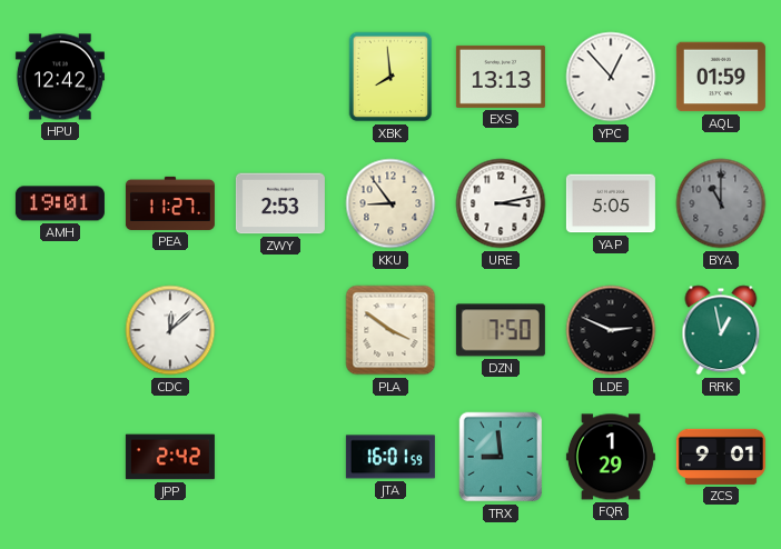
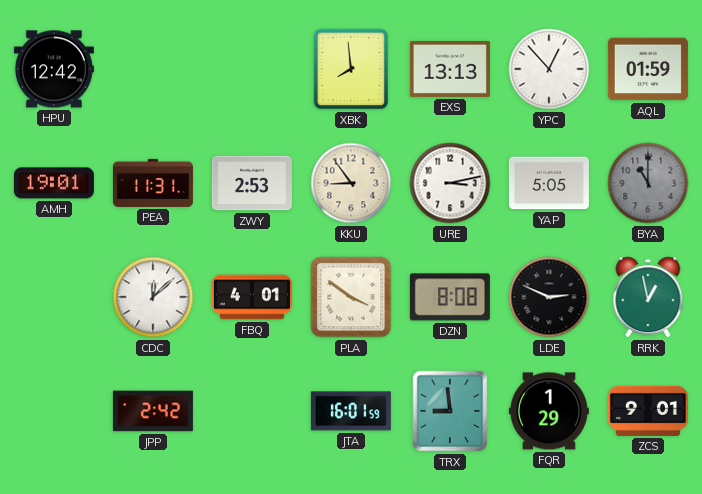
PEA: 11:27 -> 11:31 (153, 183)
FBQ: none -> 4:01 (252, 297)
DZN: 7:50 -> 8:08 (450, 297)
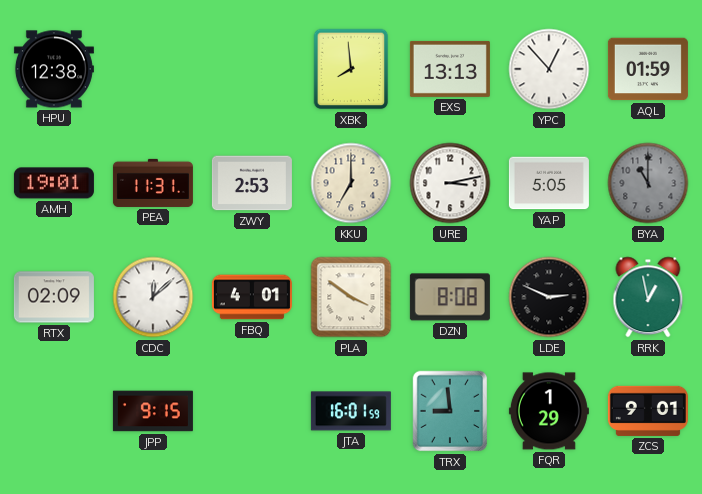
HPU: 12:42 -> 12:38 (54, 69)
KKU: 8:54 -> 7:00 (351, 183)
RTX: none -> 02:09 (54, 297)
JPP: 2:42 -> 9:15 (153, 411)
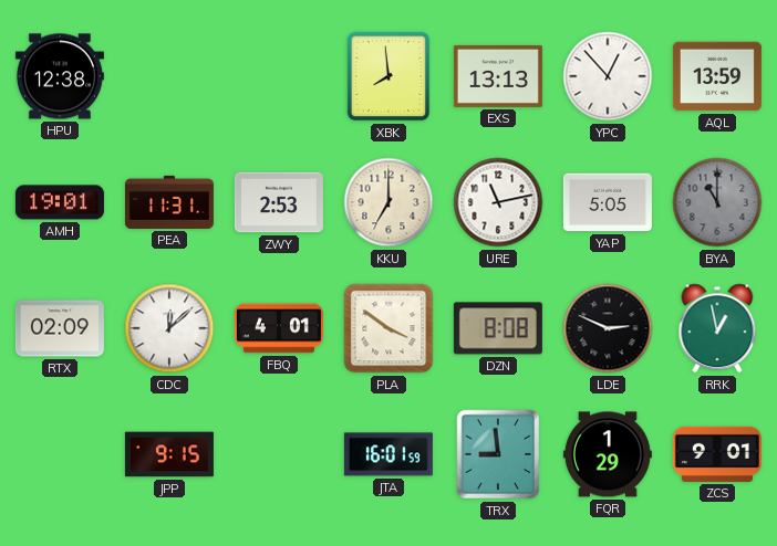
AQL: 01:59 -> 13:59 (717, 76)
URE: 3:13 -> 11:13 (498, 202)
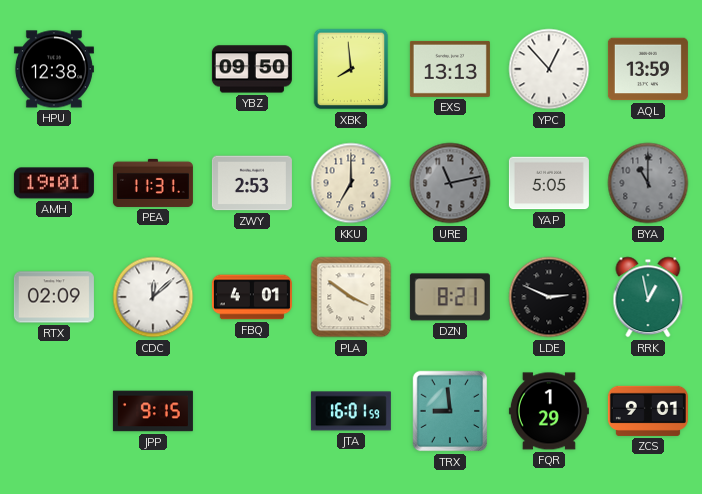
YBZ: none -> 09:50 (252, 69)
URE dial: white -> grey (450, 183)
DZN: 8:08 -> 8:21 (450, 297)
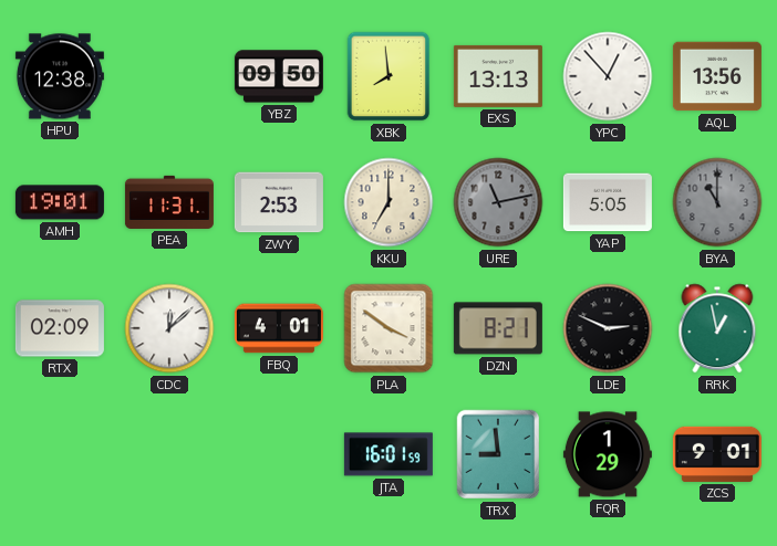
AQL: 13:59 -> 13:56 (717, 76)
JPP: 9:15 -> none (153, 411)
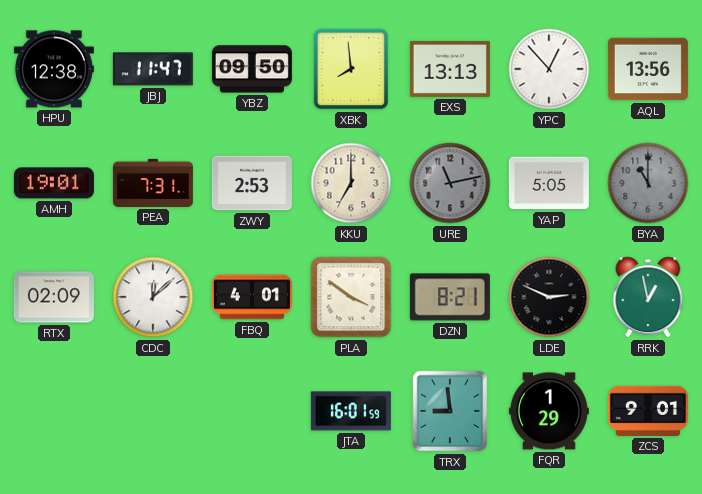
JBJ: none -> 11:47 (153, 69)
PEA: 11:31 -> 7:31 (153, 183)
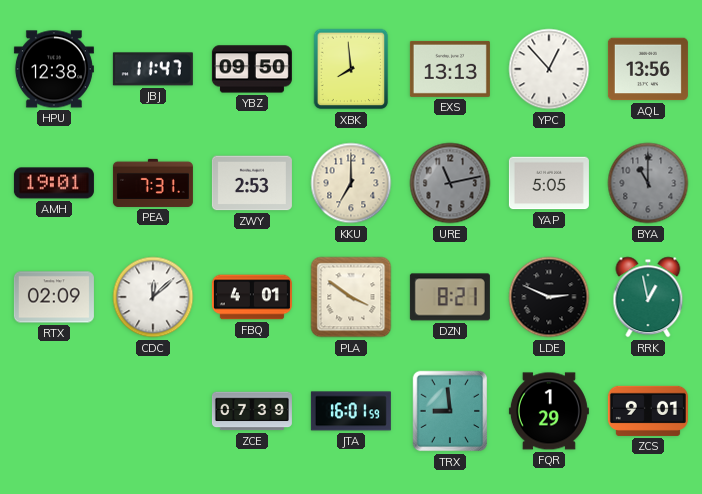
ZCE: none -> 07:39 (252, 411)
